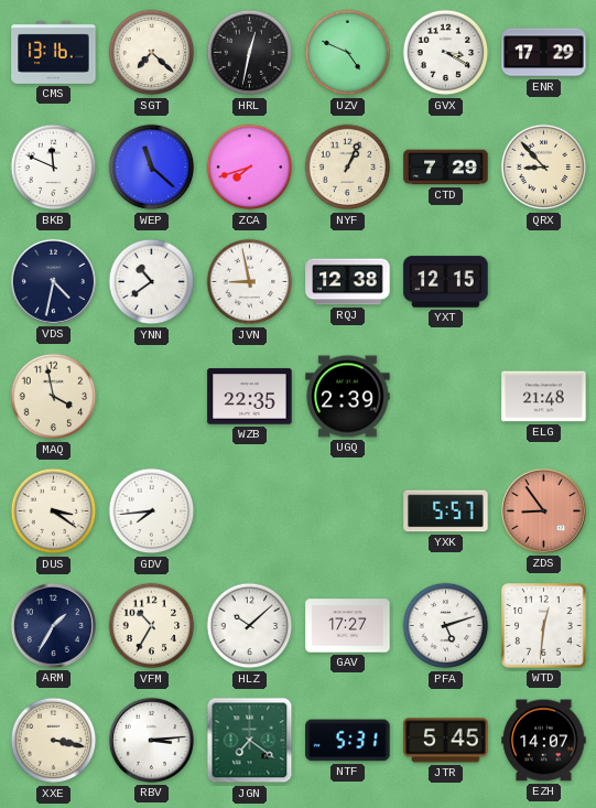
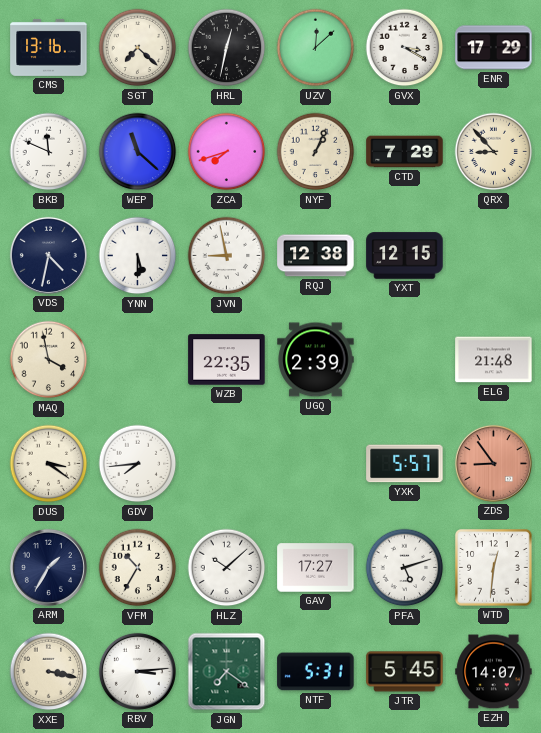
UZV: 4:49 -> 12:08 (316, 48)
YNN: 10:39 -> 5:30 (138, 256)
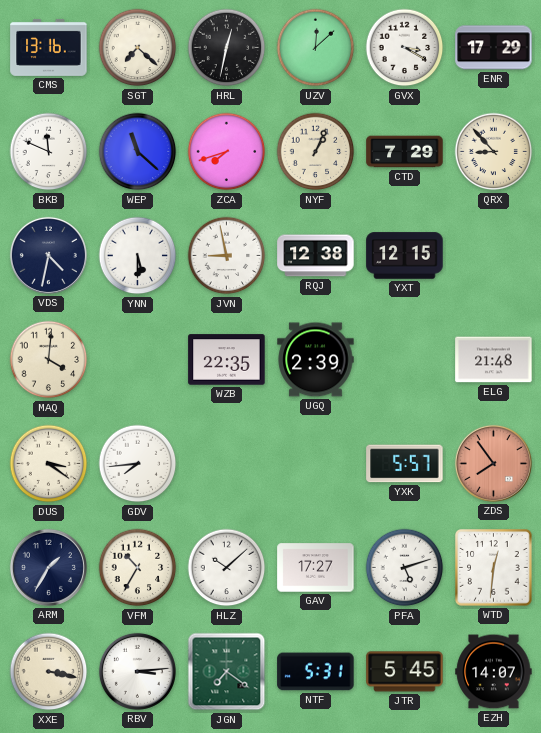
MAQ: 3:58 -> 4:01 (49, 360)
ZDS: 8:54 -> 7:54 (493, 463)
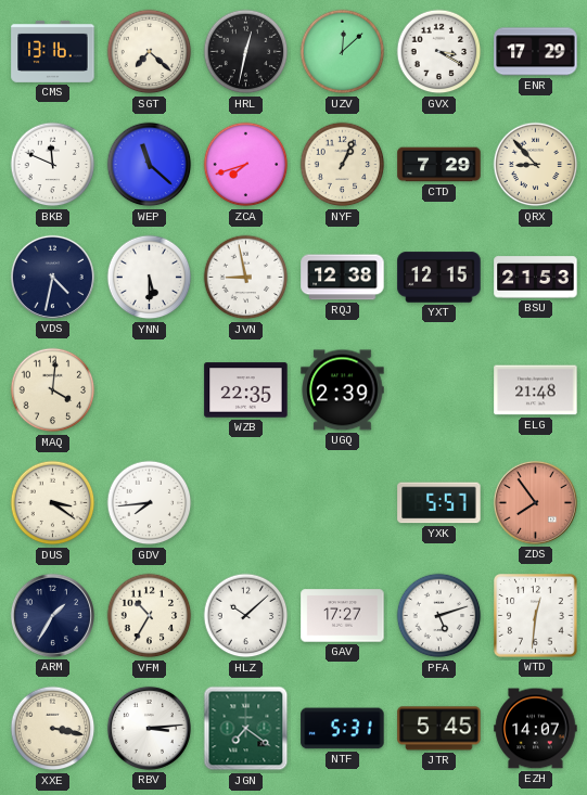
BSU: none -> 21:53 (536, 278)
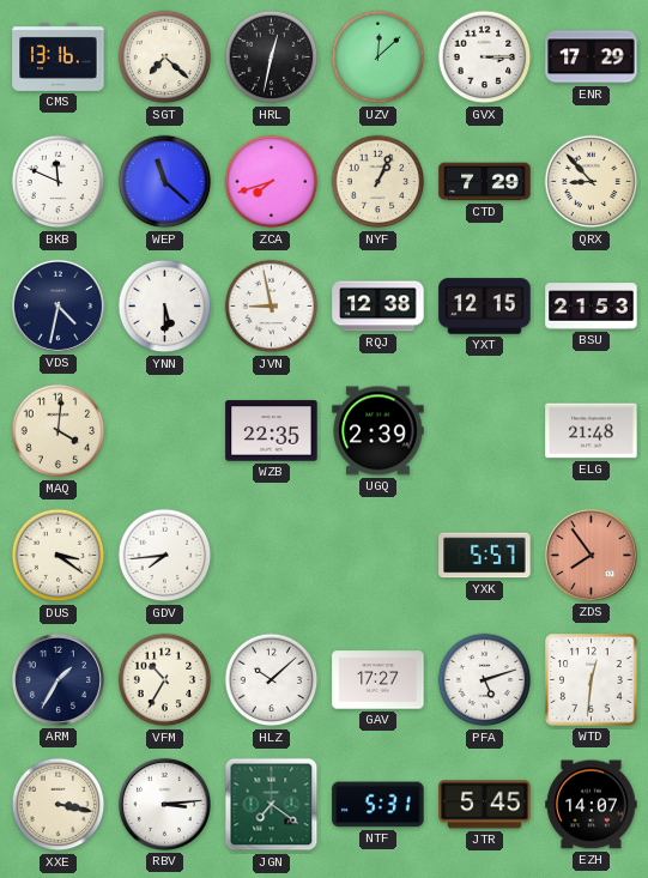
GVX: 3:20 -> 3:15 (485, 57)
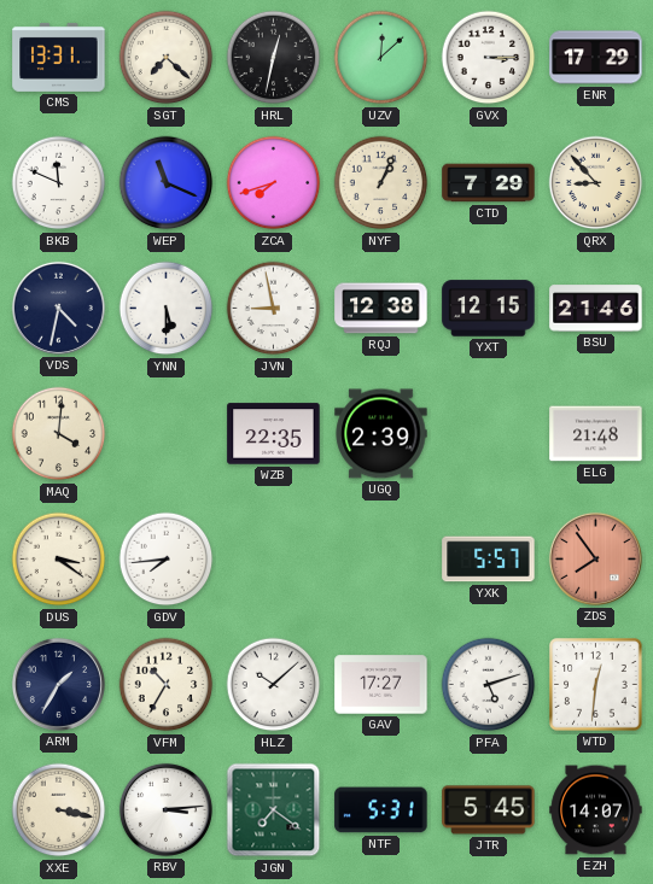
CMS: 13:16 -> 13:31 (59, 57)
WEP: 11:22 -> 11:19 (167, 183)
BSU: 21:53 -> 21:46 (596, 309)
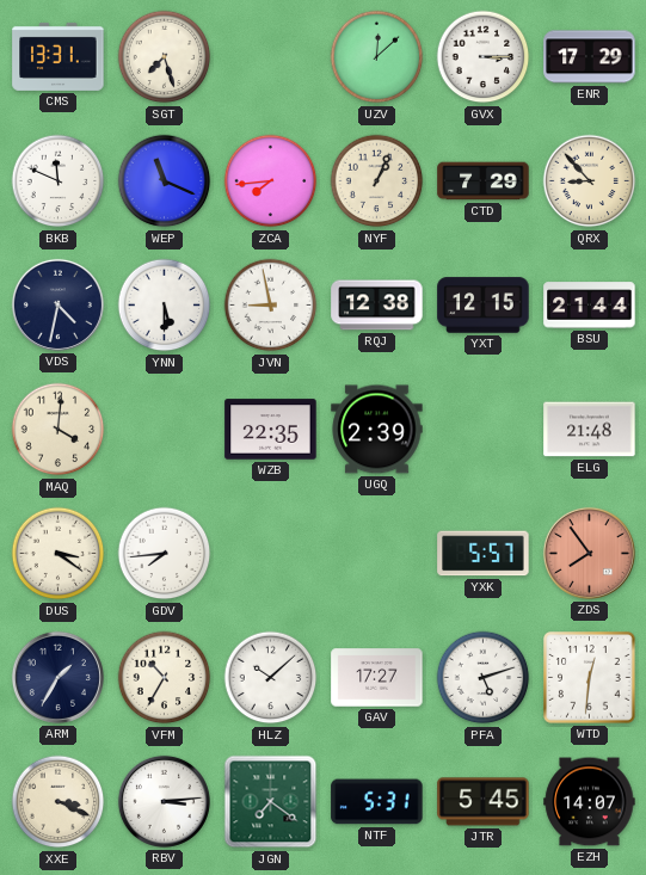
SGT: 7:22 -> 7:27 (165, 57)
HRL: 12:32 -> none (274, 58)
ZCA: 7:42 -> 7:44 (271, 181)
BSU: 21:46 -> 21:44 (590, 306)
XXE: 3:17 -> 3:19 (59, 802)
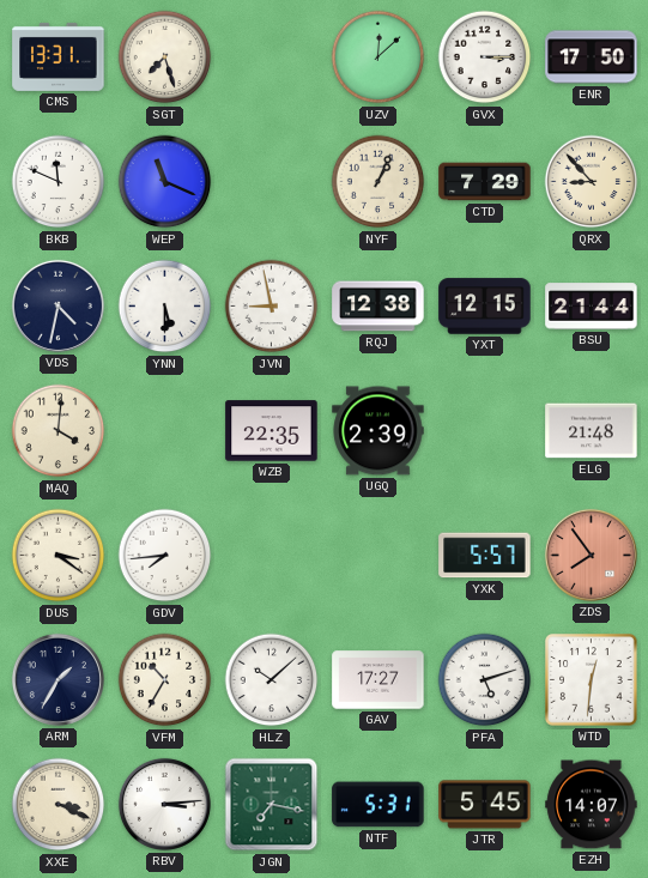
ENR: 17:29 -> 17:50 (592, 57)
ZCA: 7:44 -> none (271, 181)
JGN: 7:21 -> 7:17 (272, 805)
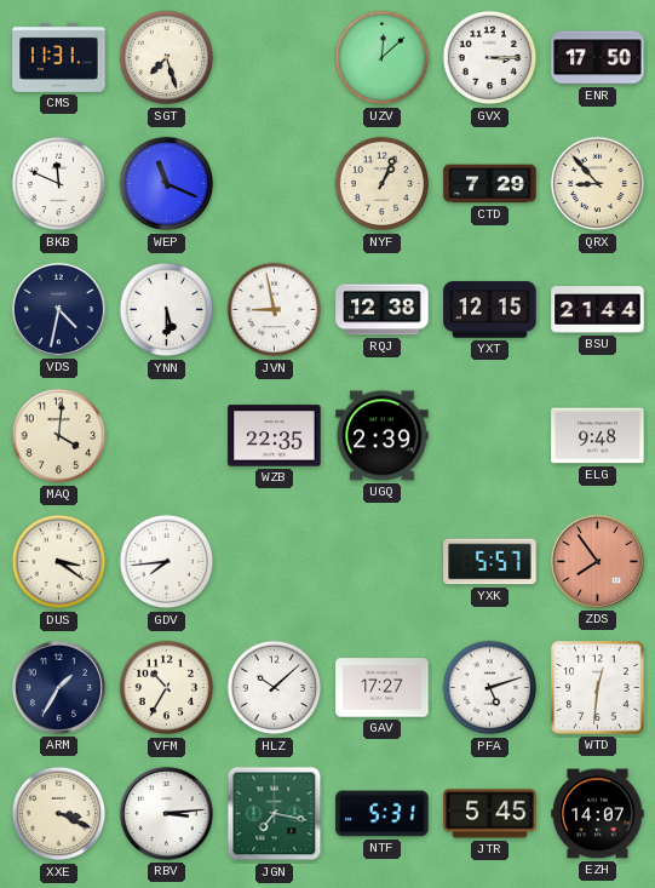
CMS: 13:31 -> 11:31 (59, 57)
ELG: 21:48 -> 9:48 (598, 436)
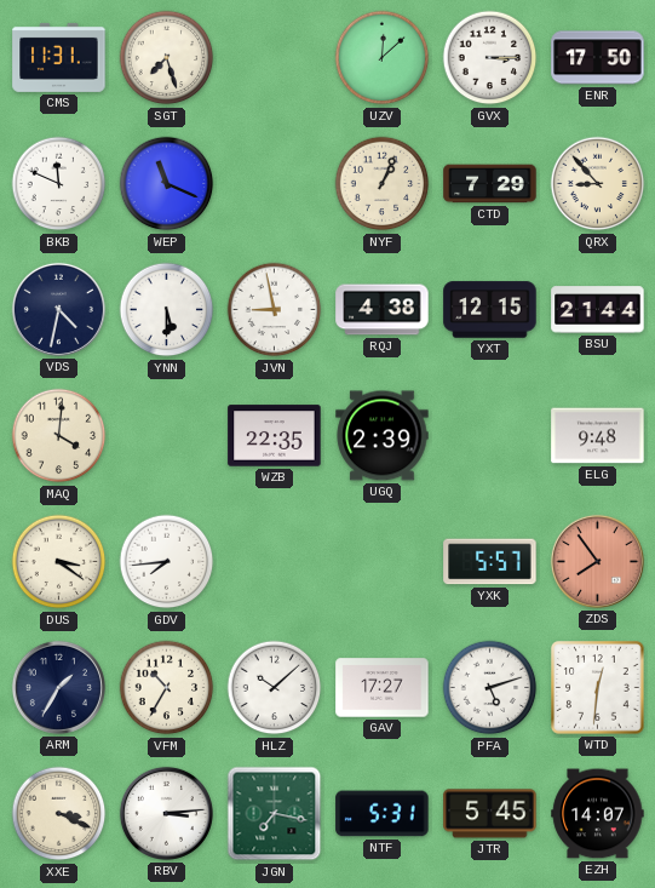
RQJ: 12:38 -> 4:38 (383, 310)
